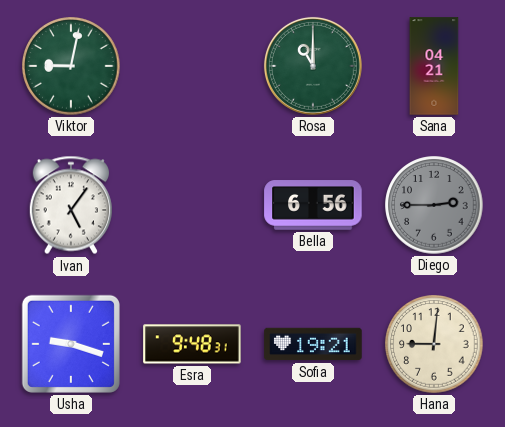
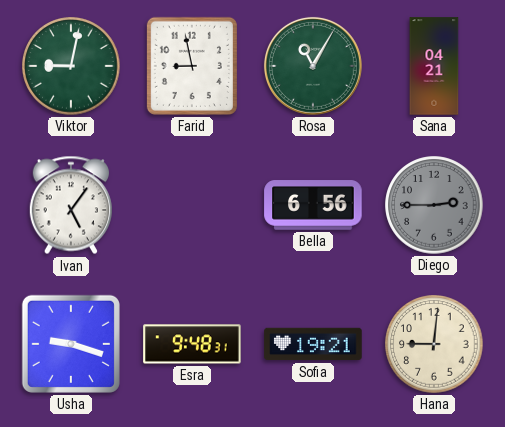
Farid: none -> 8:58 (192, 66)
Rosa: 11:00 -> 11:05 (313, 66)
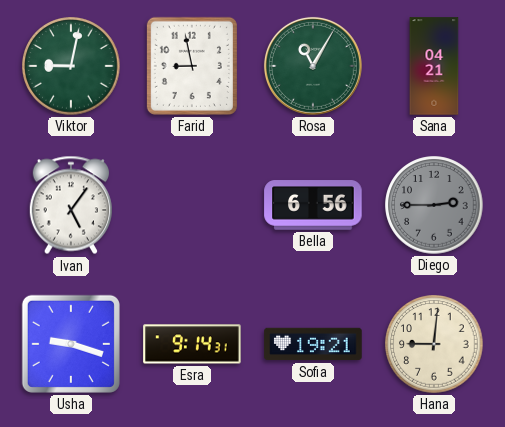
Esra: 9:48 -> 9:14 (192, 344)
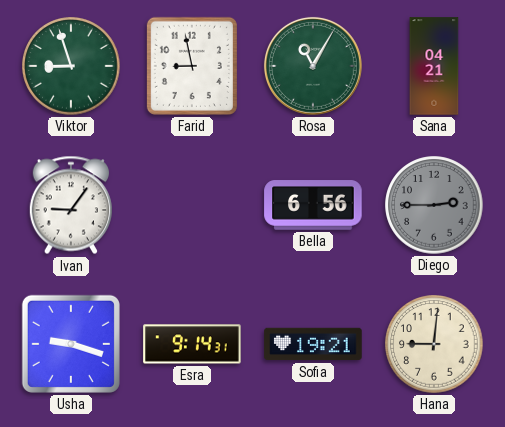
Viktor: 9:02 -> 8:57 (71, 66)
Ivan: 5:06 -> 9:06 (70, 205)
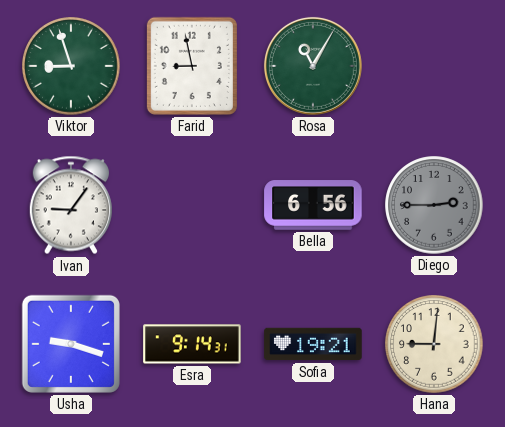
Sana: 04:21 -> none (434, 66)
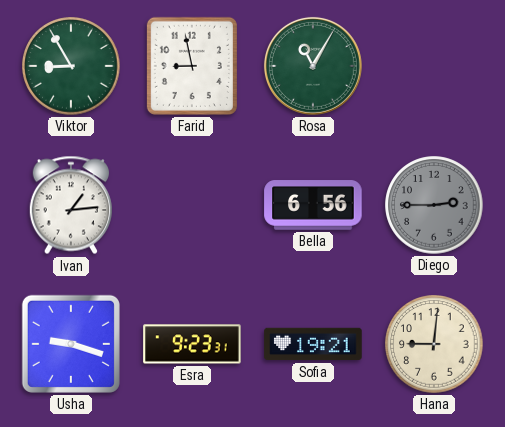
Viktor: 8:57 -> 8:55 (71, 66)
Ivan: 9:06 -> 1:14 (70, 205)
Esra: 9:14 -> 9:23 (192, 344)
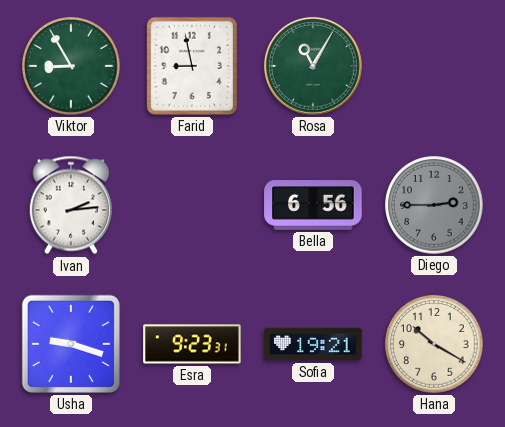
Ivan: 1:14 -> 2:14 (70, 205)
Hana: 9:01 -> 10:20 (434, 344)
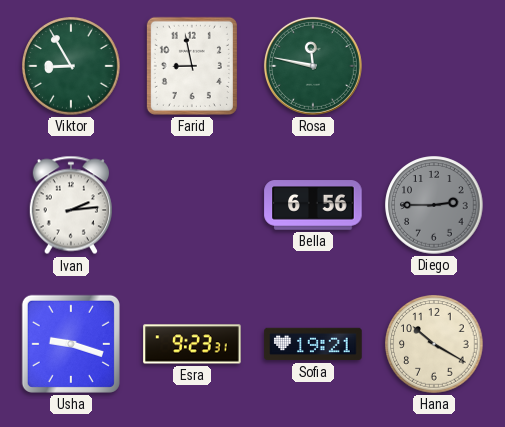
Rosa: 11:05 -> 11:47 (313, 66)
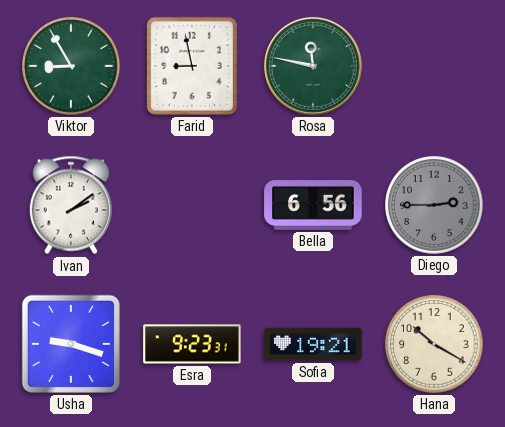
Ivan: 2:14 -> 2:09 (70, 205)
